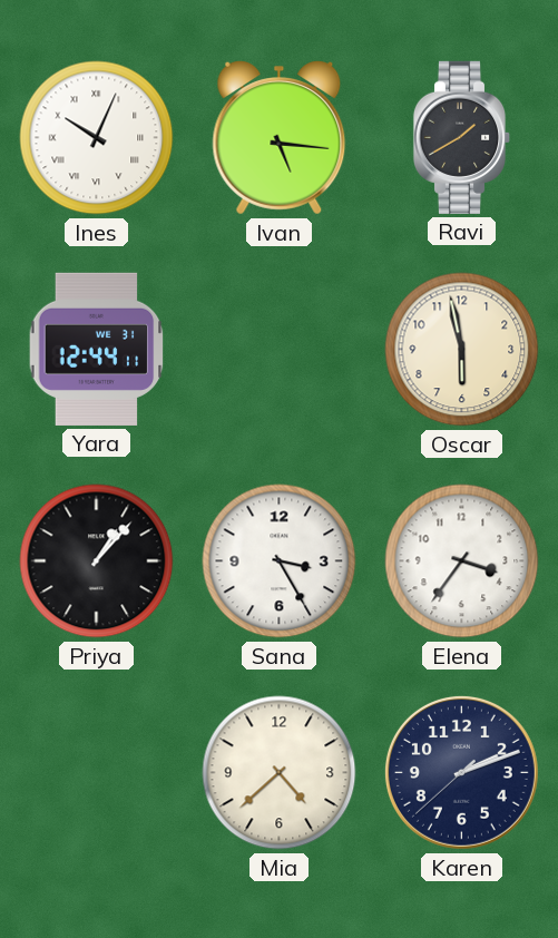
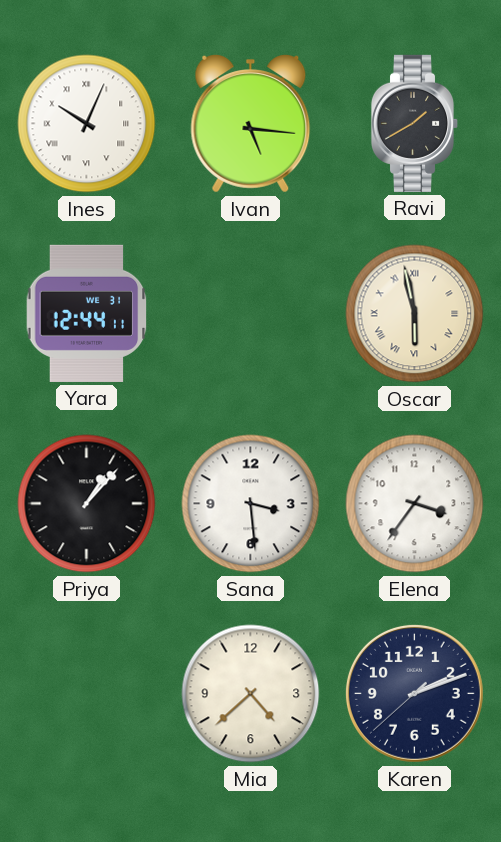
Oscar numerals: Arabic -> Roman (415, 314)
Sana: 3:25 -> 3:29 (251, 504)
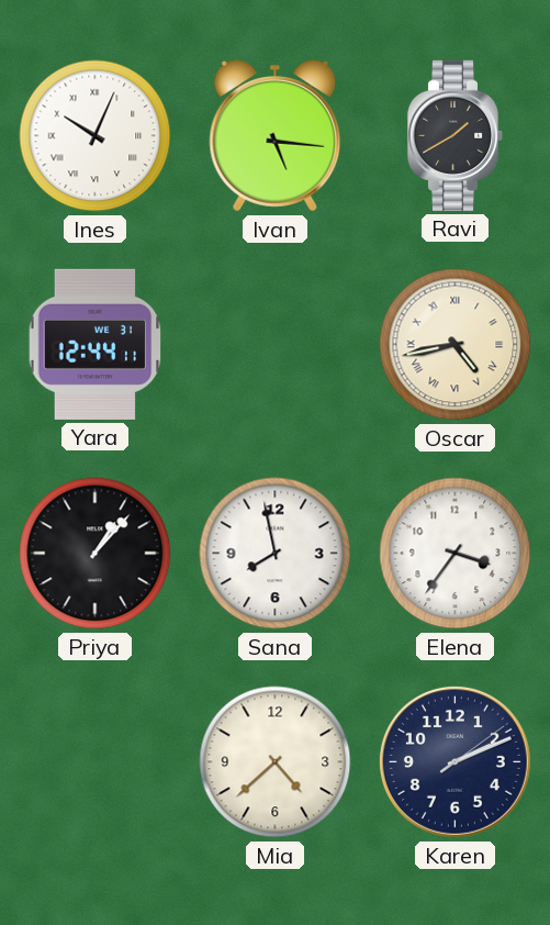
Oscar: 5:58 -> 4:43 (456, 345)
Sana: 3:29 -> 7:58 (276, 554)
Karen: 2:11:38 -> 2:11:09 (454, 761)
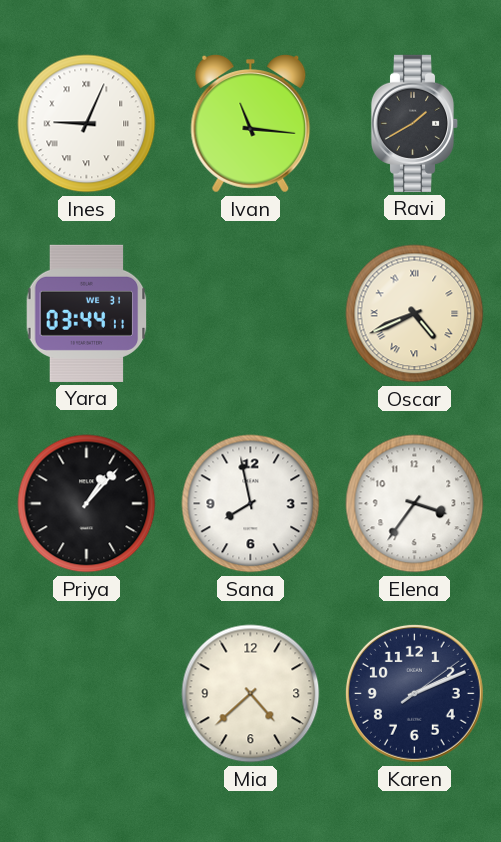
Ines: 10:04 -> 9:04 (87, 124)
Ivan: 5:16 -> 11:16 (251, 124)
Yara: 12:44 -> 03:44 (87, 313)
Oscar: 4:43 -> 4:41 (415, 314)
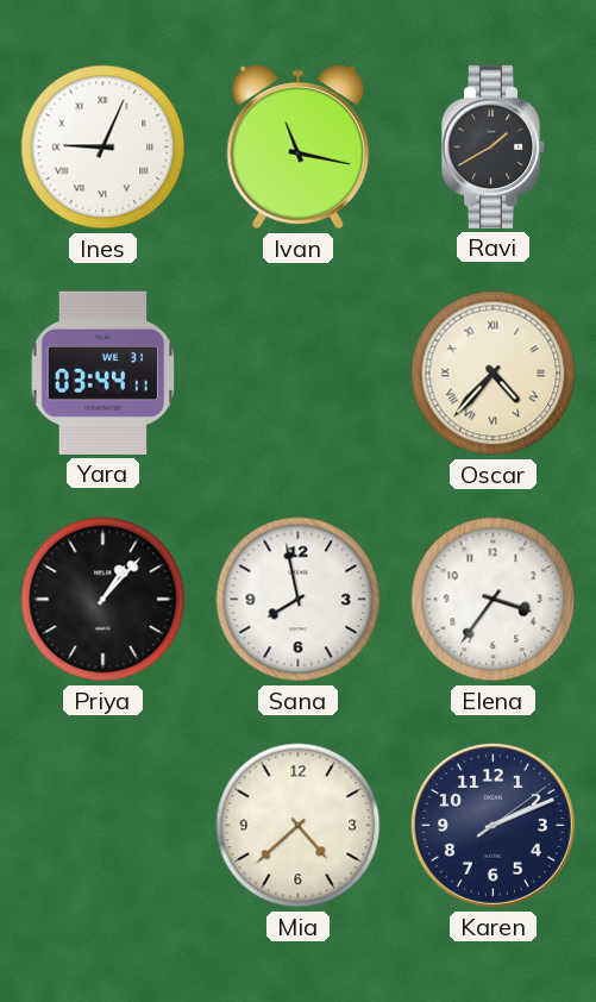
Ivan: 11:16 -> 11:17 (299, 148)
Oscar: 4:41 -> 4:37 (494, 374)
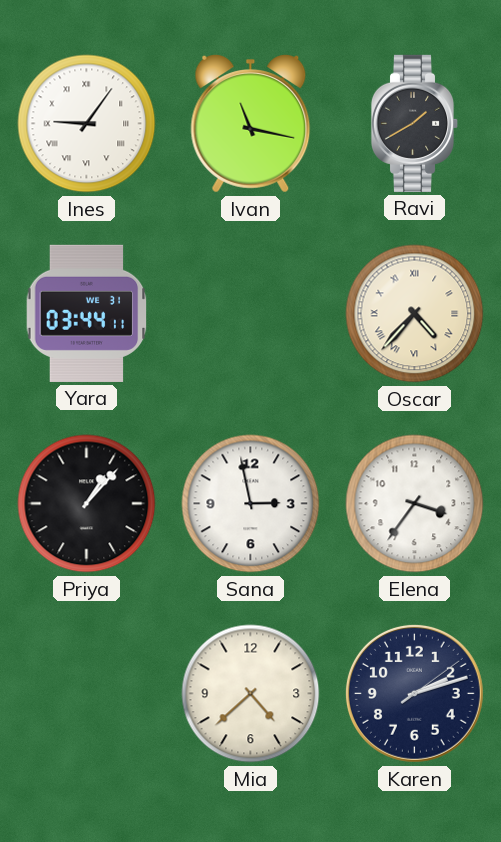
Ines: 9:04 -> 9:06 (87, 124)
Sana: 7:58 -> 2:58 (251, 504)
Karen: 2:11 -> 2:12 (414, 693)
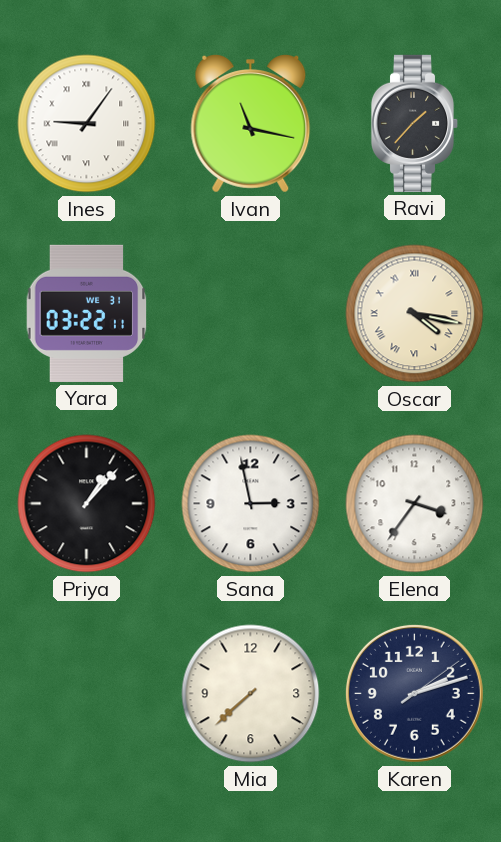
Ravi: 1:40 -> 1:37 (415, 123)
Yara: 03:44 -> 03:22 (87, 313)
Oscar: 4:37 -> 4:17 (415, 314)
Mia: 4:38 -> 7:38 (251, 694)
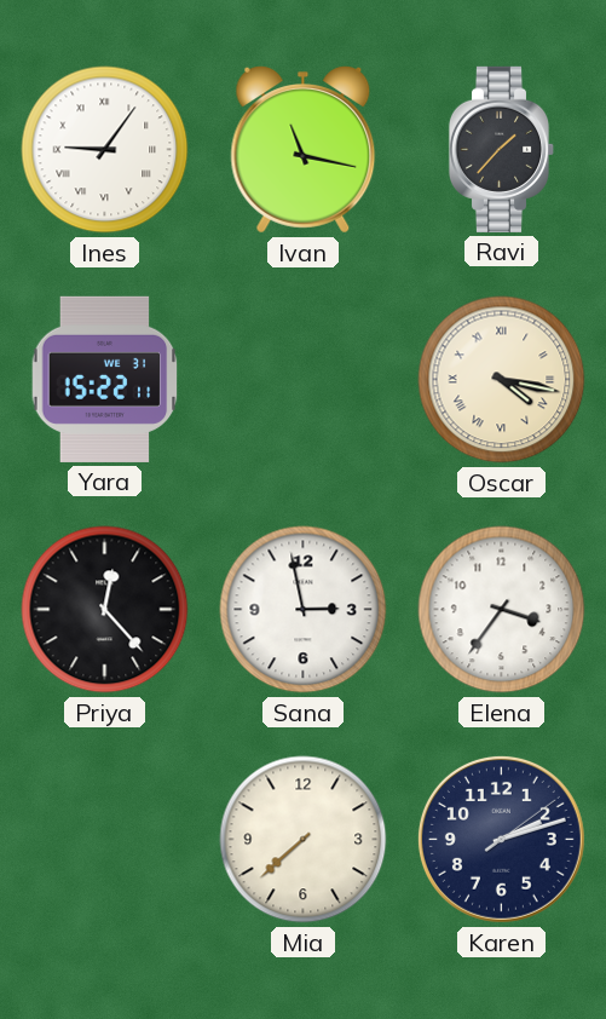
Yara: 03:22 -> 15:22 (105, 379)
Priya: 1:07 -> 12:23 (105, 610)
